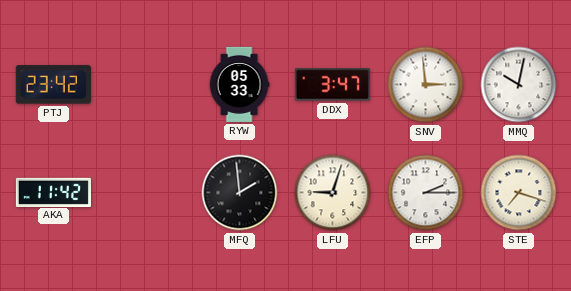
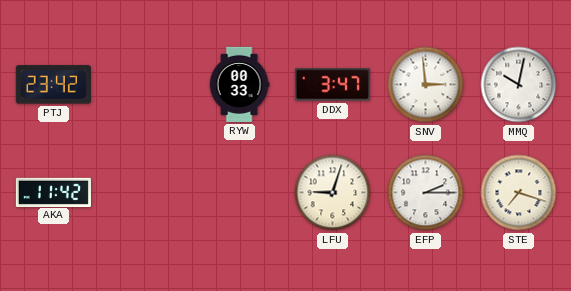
RYW: 05:33 -> 00:33 (239, 84)
MFQ: 1:59 -> none (240, 193)
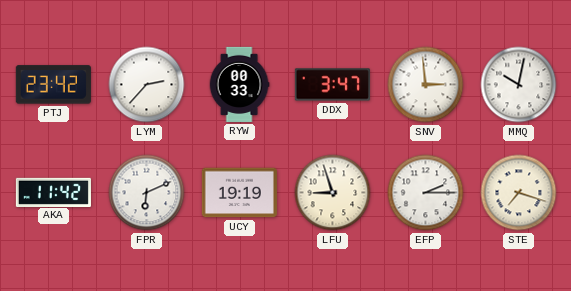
LYM: none -> 2:37 (147, 85)
FPR: none -> 6:11 (147, 193)
UCY: none -> 19:19 (239, 193)
LFU: 9:03 -> 8:57 (333, 193)
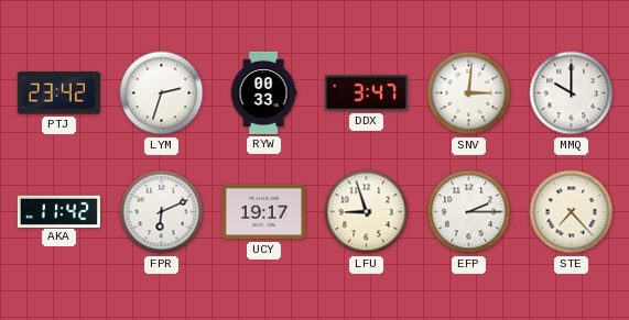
LYM: 2:37 -> 2:33 (162, 93)
SNV: 2:59 -> 3:01 (469, 93)
MMQ: 10:02 -> 10:00 (572, 93)
UCY: 19:19 -> 19:17 (263, 212)
STE: 7:18 -> 7:23 (572, 212)
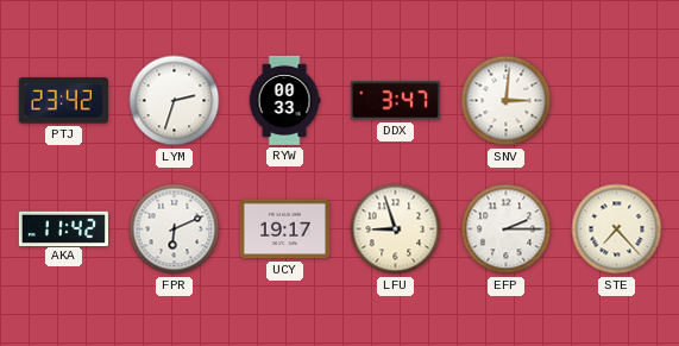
MMQ: 10:00 -> none (572, 93)
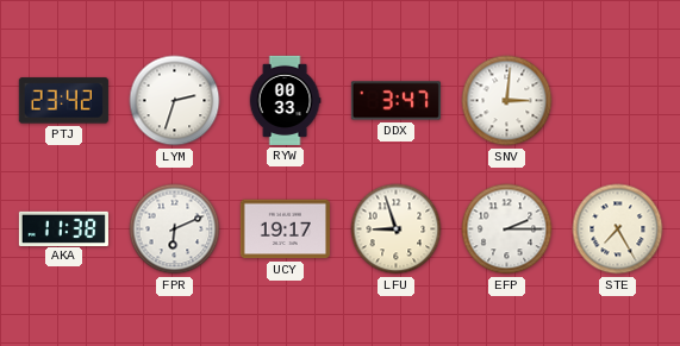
AKA: 11:42 -> 11:38 (63, 228)
STE: 7:23 -> 7:25 (618, 229)
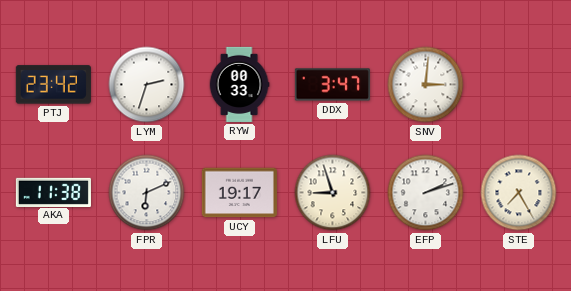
EFP: 2:15 -> 2:12 (426, 193)
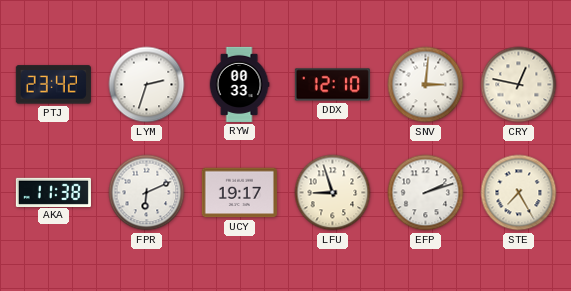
DDX: 3:47 -> 12:10 (332, 85)
CRY: none -> 12:47 (519, 85)
